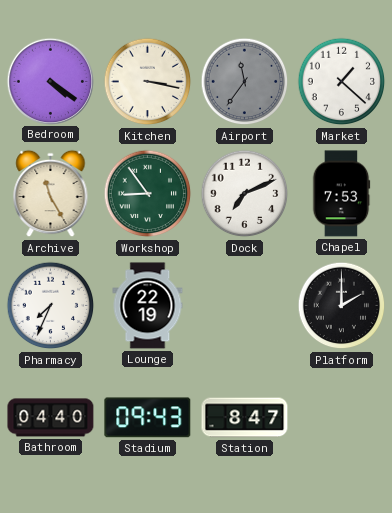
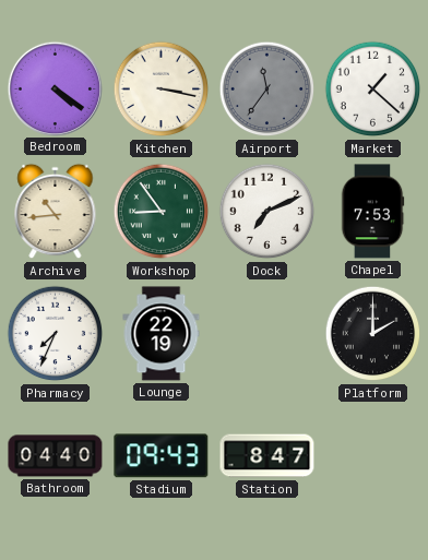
Archive: 11:25 -> 10:44 (56, 212)
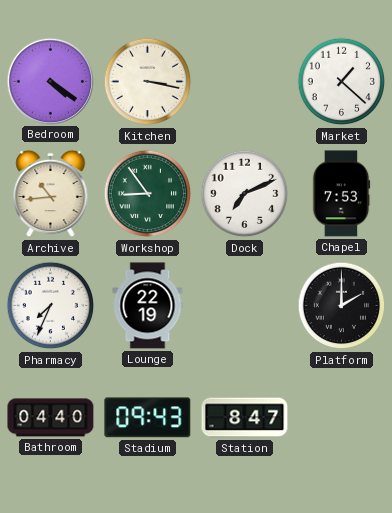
Airport: 11:36 -> none (267, 90)
